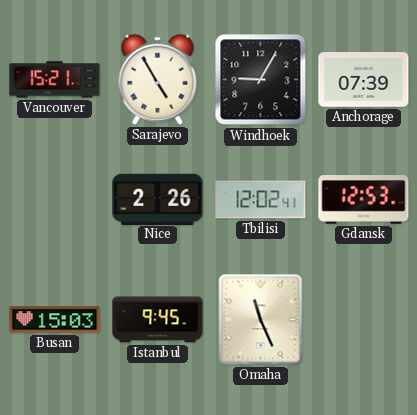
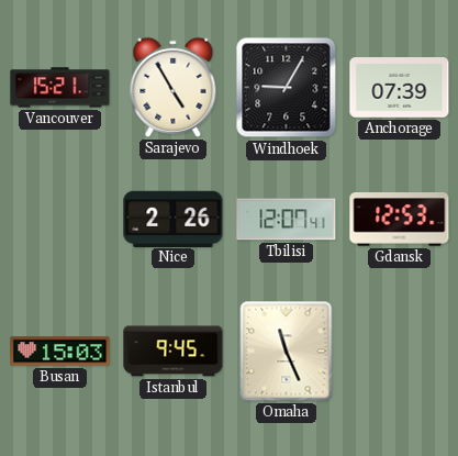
Tbilisi: 12:02 -> 12:07 (287, 220)
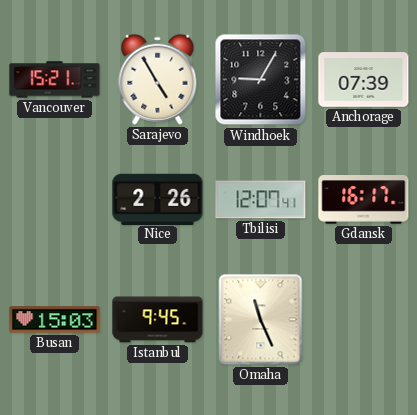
Gdansk: 12:53 -> 16:17 (364, 200)
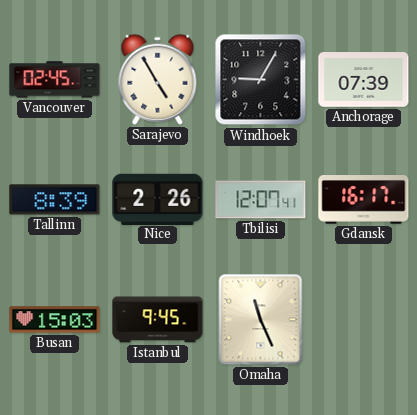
Vancouver: 15:21 -> 02:45 (55, 80)
Tallinn: none -> 8:39 (55, 200)
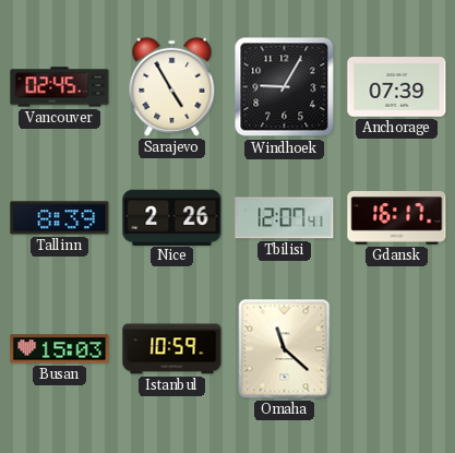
Istanbul: 9:45 -> 10:59 (172, 349)
Omaha: 11:26 -> 11:22 (285, 349)
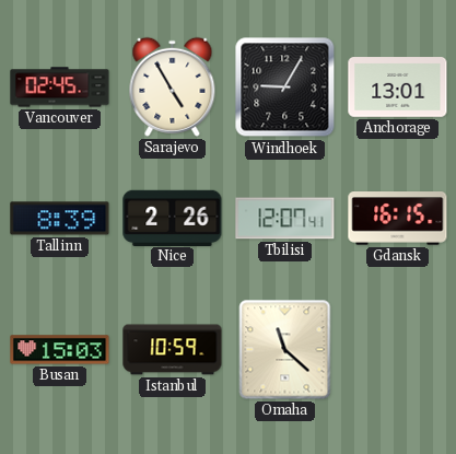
Anchorage: 07:39 -> 13:01 (398, 88)
Gdansk: 16:17 -> 16:15 (398, 219)
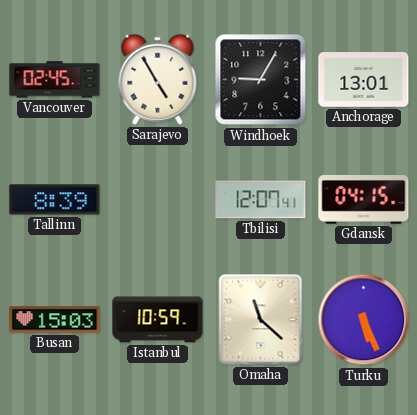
Nice: 2:26 -> none (173, 218)
Gdansk: 16:15 -> 04:15 (364, 200)
Turku: none -> 5:26 (364, 320)
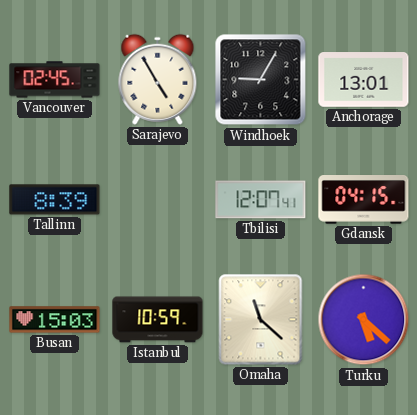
Turku: 5:26 -> 5:22 (364, 320)
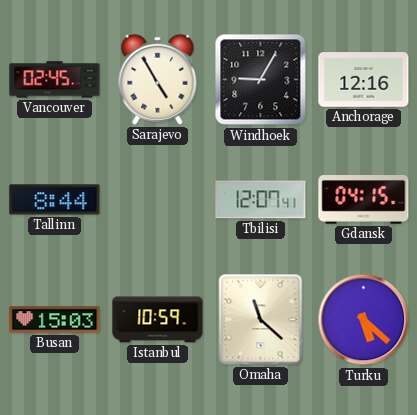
Anchorage: 13:01 -> 12:16 (364, 80)
Tallinn: 8:39 -> 8:44 (55, 200)
